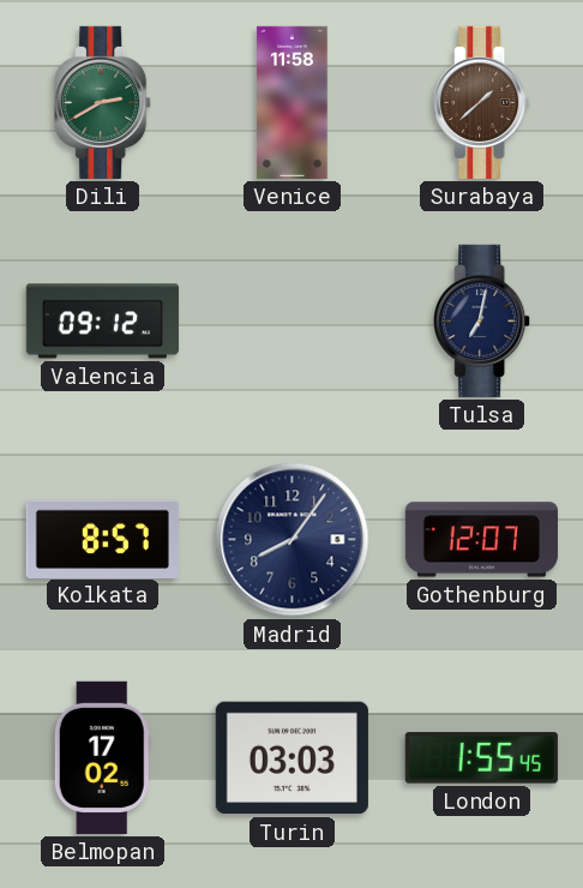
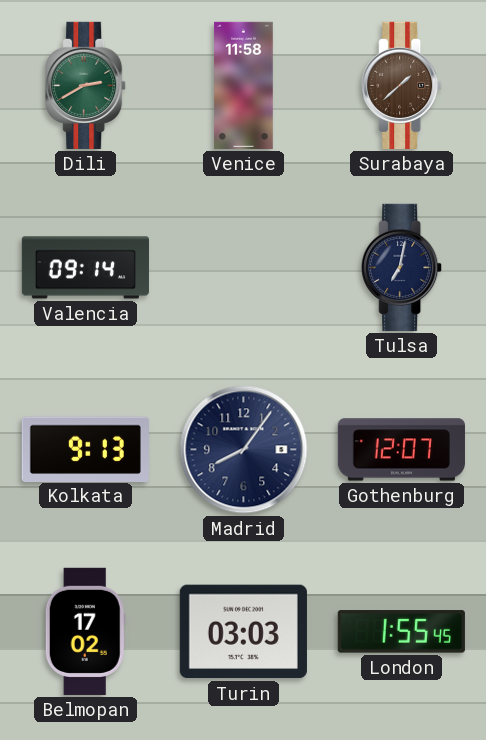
Valencia: 09:12 -> 09:14 (85, 268)
Kolkata: 8:57 -> 9:13 (85, 449)
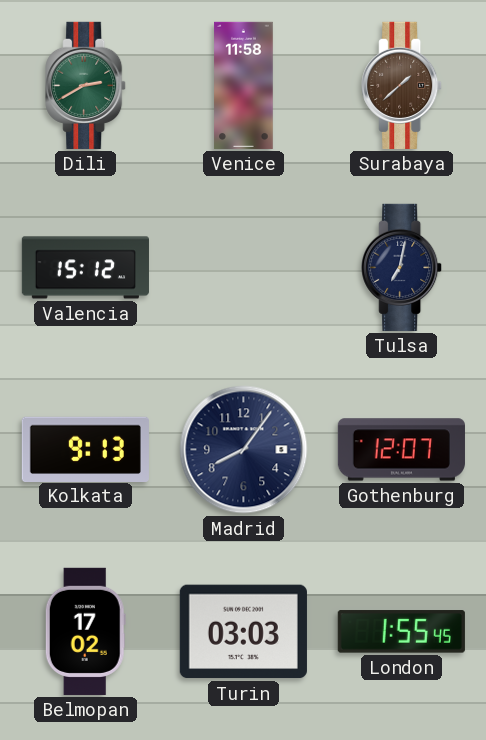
Valencia: 09:14 -> 15:12 (85, 268)
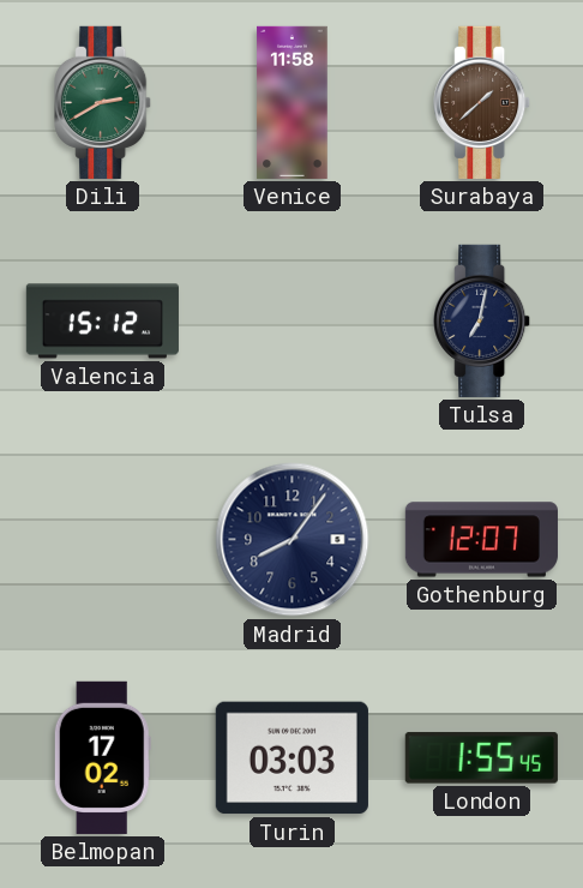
Kolkata: 9:13 -> none (85, 449)
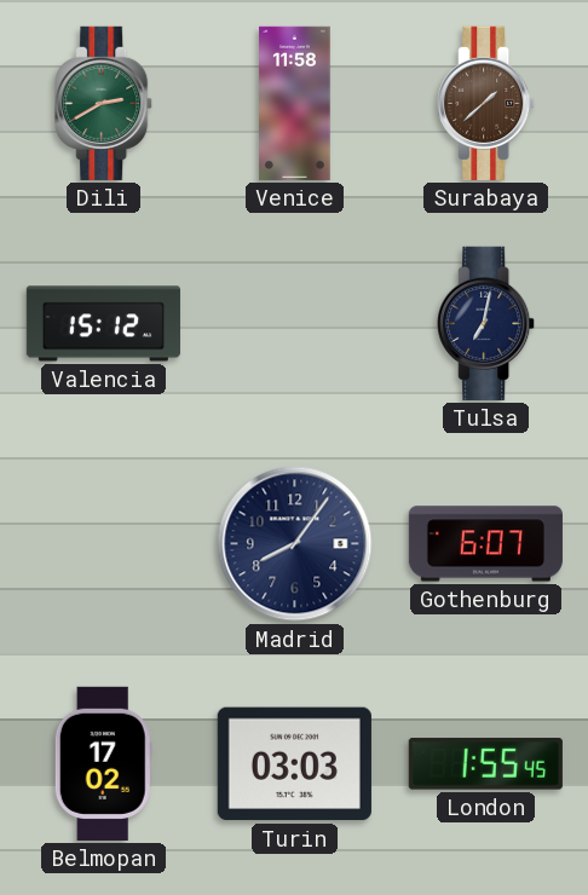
Gothenburg: 12:07 -> 6:07 (485, 544)
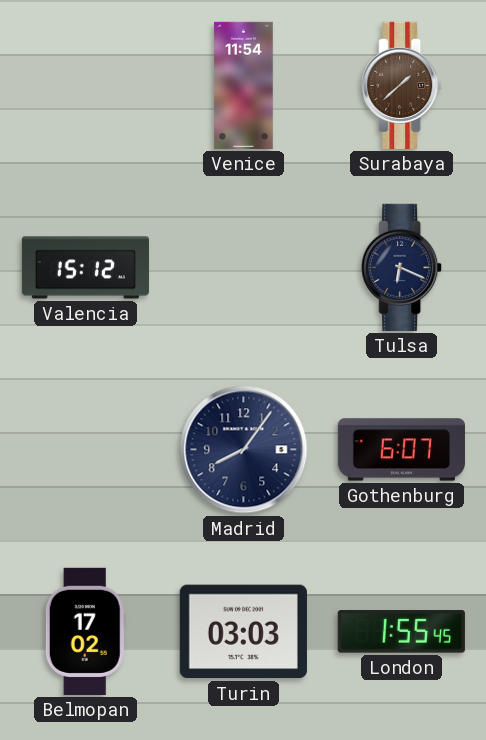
Dili: 2:40 -> none (104, 103)
Venice: 11:58 -> 11:54 (244, 85)
Tulsa: 7:02 -> 6:19 (402, 267)
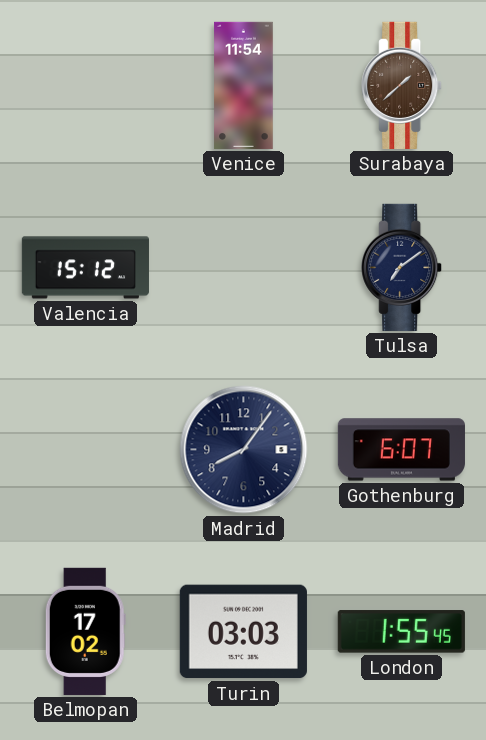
Tulsa: 6:19 -> 7:09 (402, 267)
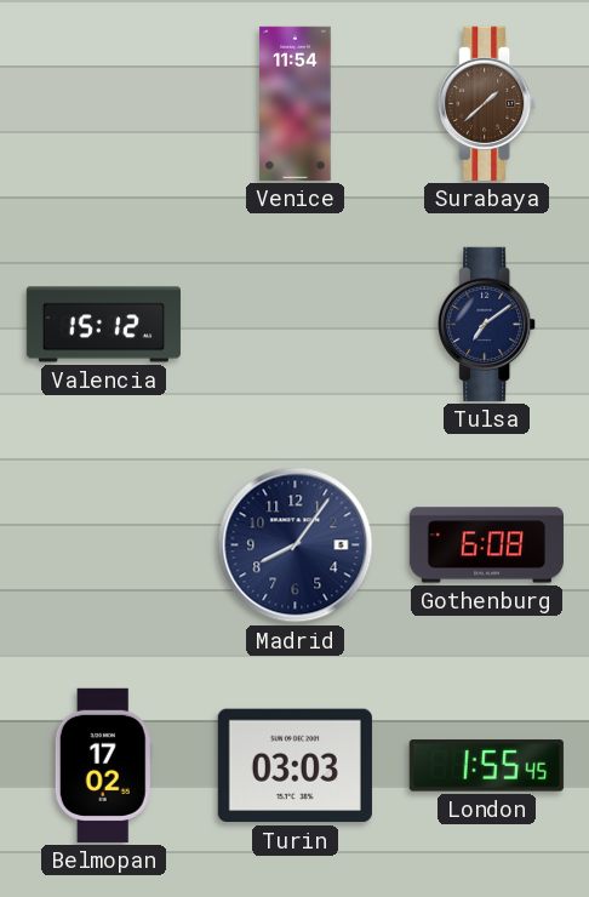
Gothenburg: 6:07 -> 6:08 (486, 545)
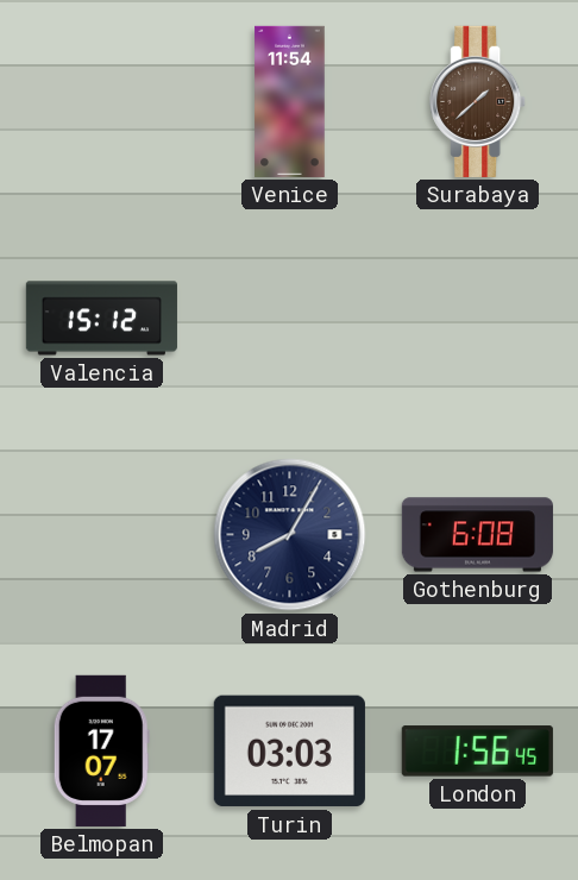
Tulsa: 7:09 -> none (487, 324)
Madrid: 8:06 -> 8:05 (290, 535)
Belmopan: 17:02 -> 17:07 (101, 750)
London: 1:55 -> 1:56 (477, 752)
